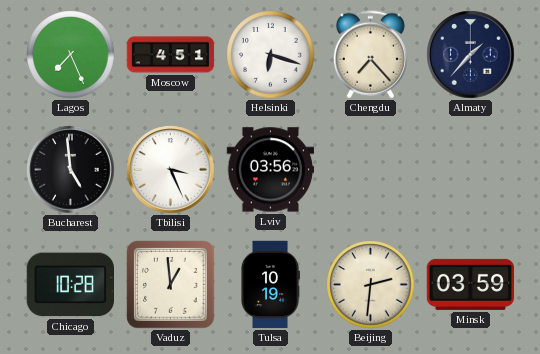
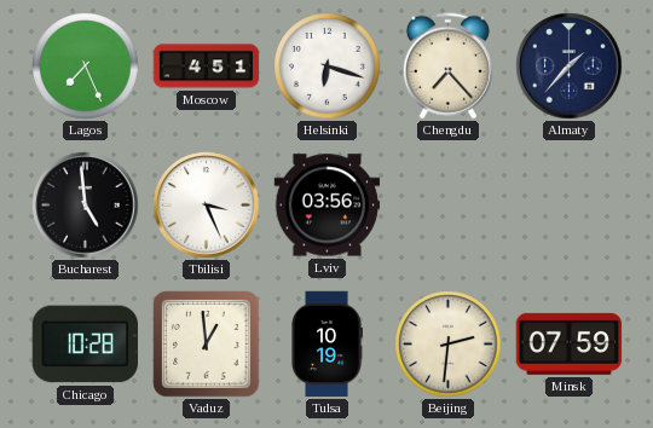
Minsk: 03:59 -> 07:59 (570, 343)
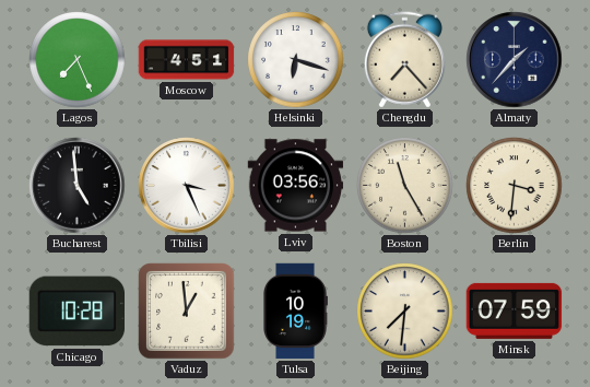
Boston: none -> 11:25 (405, 186)
Berlin: none -> 3:31 (515, 186)
Beijing: 2:31 -> 7:31 (405, 312)
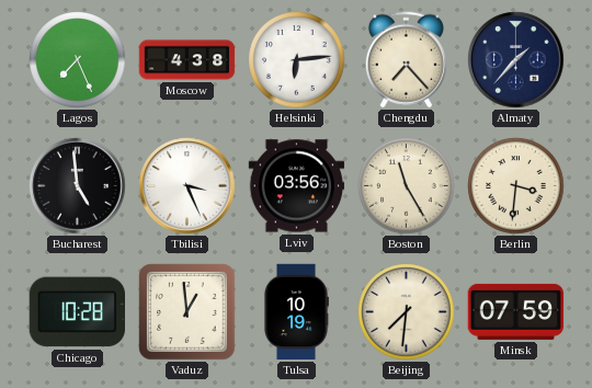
Moscow: 4:51 -> 4:38 (187, 60)
Helsinki: 6:18 -> 6:14 (297, 60)
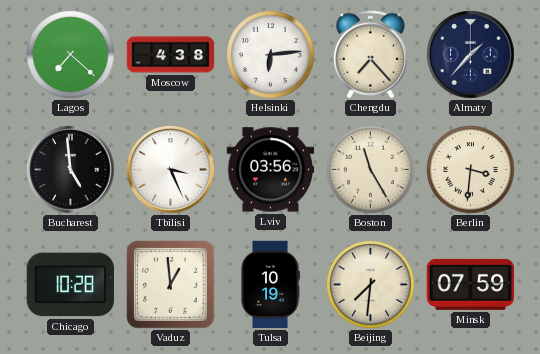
Lagos: 7:26 -> 7:22 (71, 55)
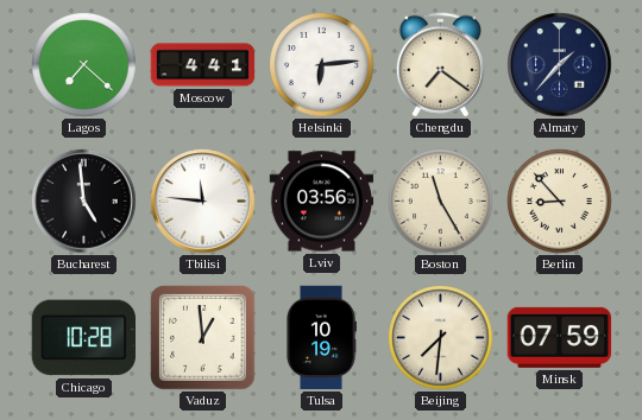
Moscow: 4:38 -> 4:41 (203, 65)
Chengdu: 7:23 -> 7:21 (440, 65)
Tbilisi: 3:26 -> 11:46 (203, 202)
Berlin: 3:31 -> 8:53 (560, 202)
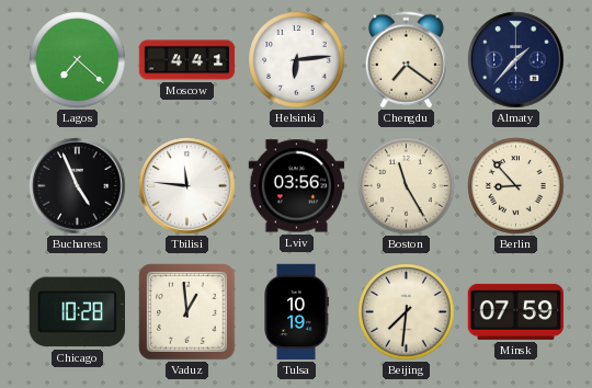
Bucharest: 4:59 -> 4:56 (78, 186)
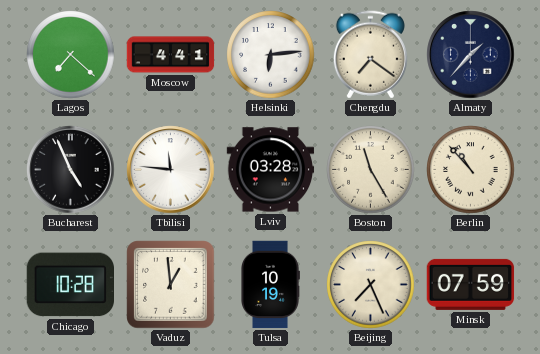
Lviv: 03:56 -> 03:28 (271, 170)
Berlin: 8:53 -> 10:53 (471, 170)
Beijing: 7:31 -> 7:26 (371, 285)
